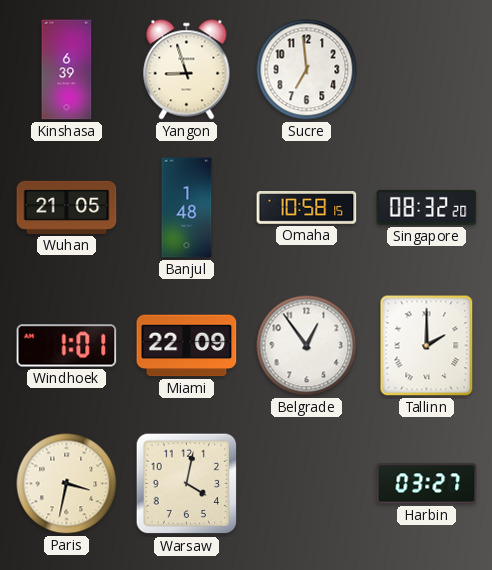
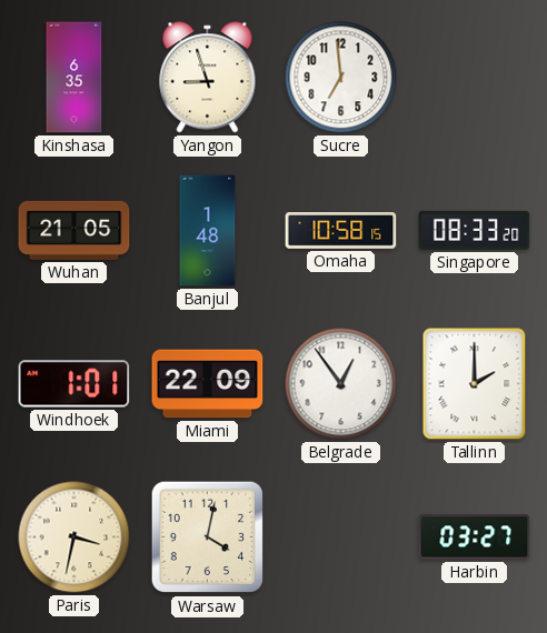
Kinshasa: 6:39 -> 6:35 (74, 78)
Singapore: 08:32 -> 08:33 (475, 230)
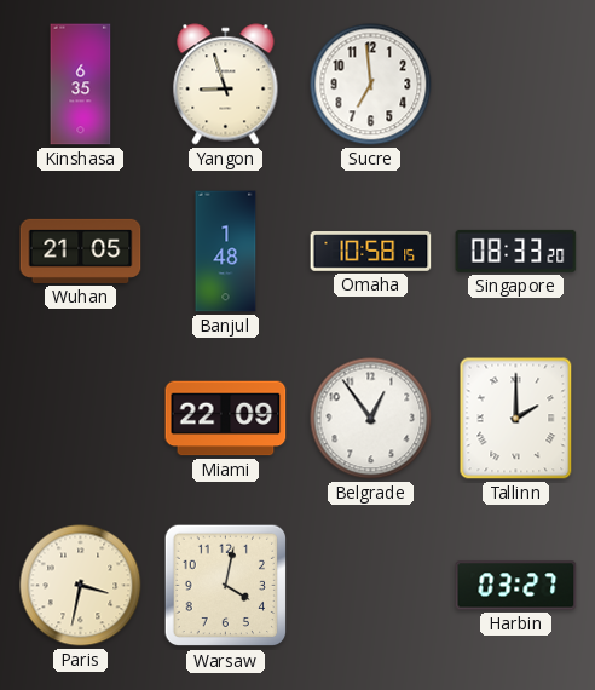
Windhoek: 1:01 -> none (74, 384)
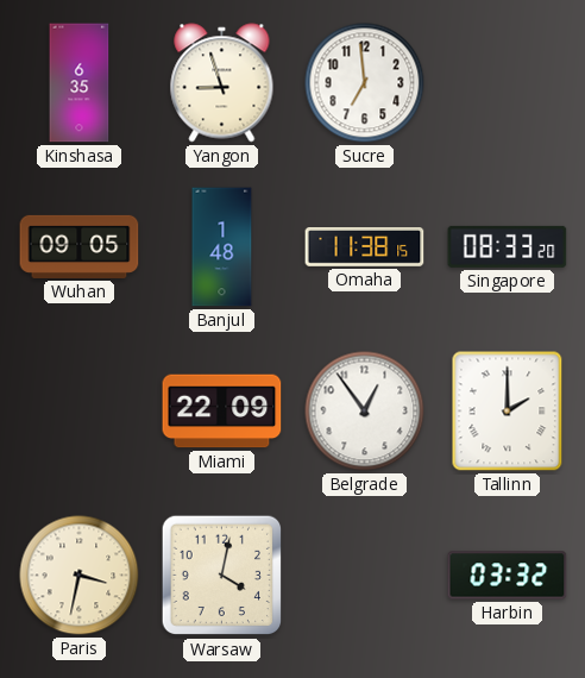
Wuhan: 21:05 -> 09:05 (80, 246)
Omaha: 10:58 -> 11:38 (365, 247)
Harbin: 03:27 -> 03:32 (508, 576)
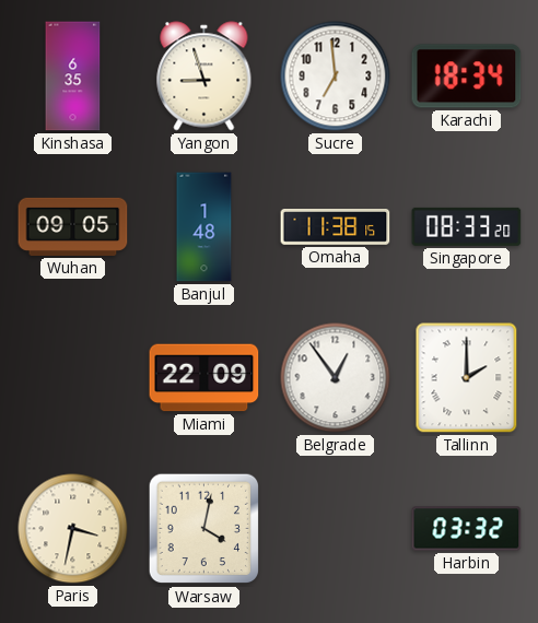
Karachi: none -> 18:34 (467, 77)
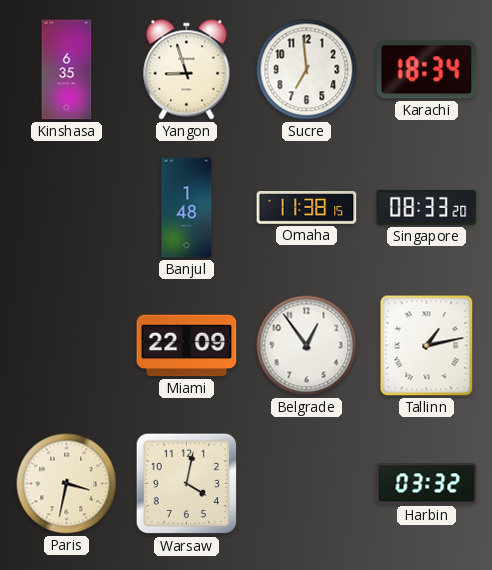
Wuhan: 09:05 -> none (73, 226)
Tallinn: 2:00 -> 1:13 (427, 346)
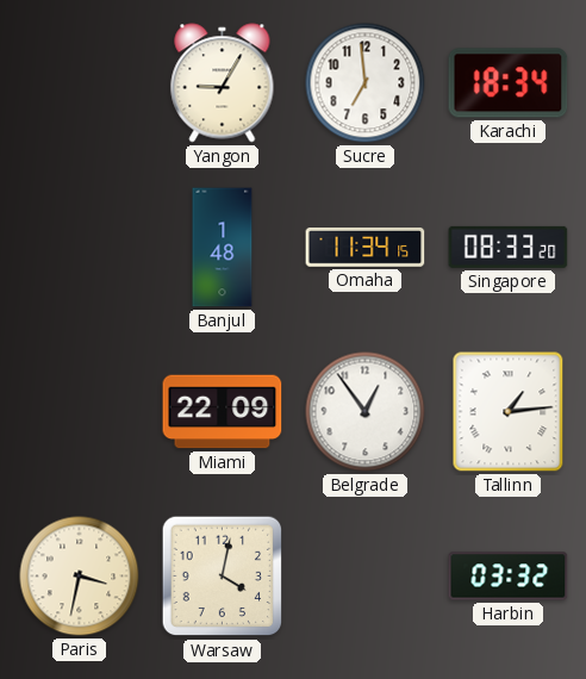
Kinshasa: 6:35 -> none (67, 70)
Yangon: 8:57 -> 9:05 (223, 83)
Omaha: 11:38 -> 11:34 (366, 248)
Tallinn: 1:13 -> 1:14 (509, 412)
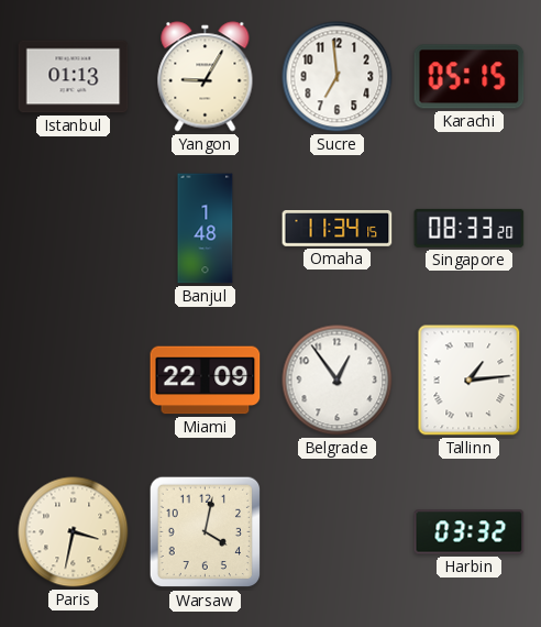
Istanbul: none -> 01:13 (74, 77)
Karachi: 18:34 -> 05:15 (470, 77)
